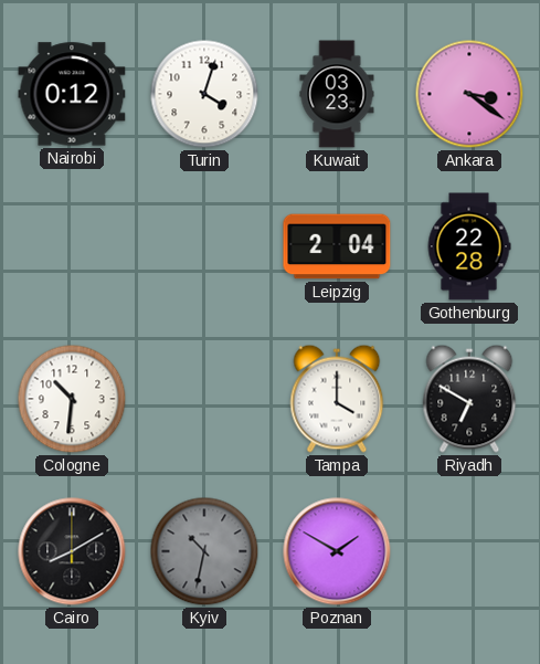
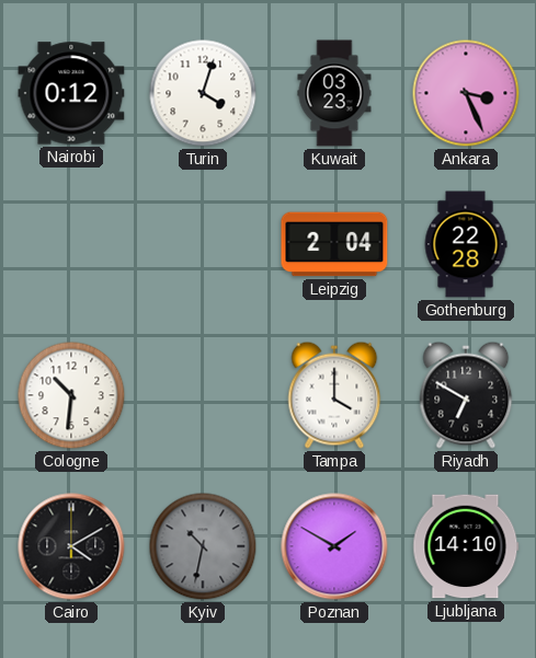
Ankara: 3:21 -> 3:26 (466, 93)
Cairo: 8:10 -> 4:10 (71, 546)
Ljubljana: none -> 14:10 (466, 546)
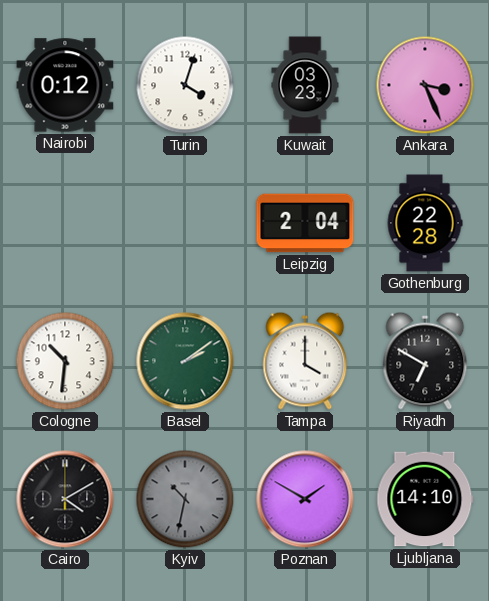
Basel: none -> 2:09 (185, 361)
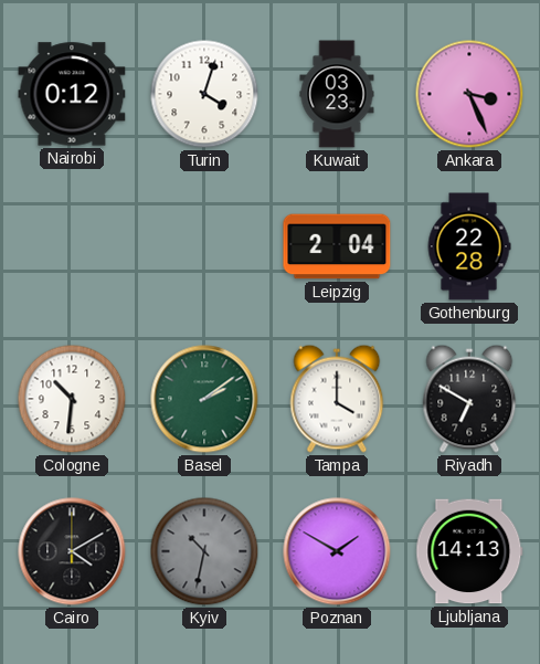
Ljubljana: 14:10 -> 14:13 (469, 551)
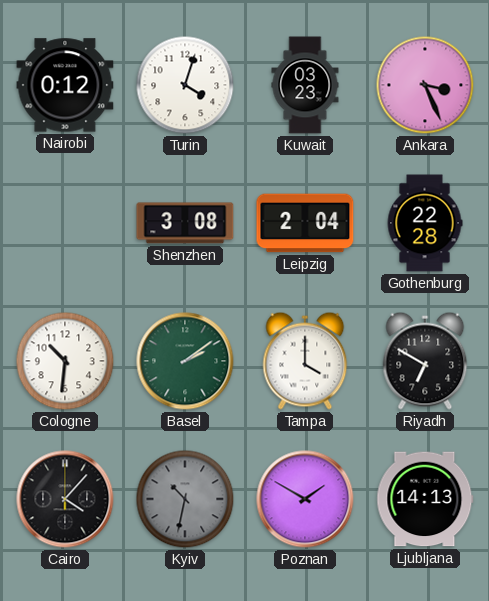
Shenzhen: none -> 3:08 (185, 223)
Cairo: 4:10 -> 4:07 (65, 499)
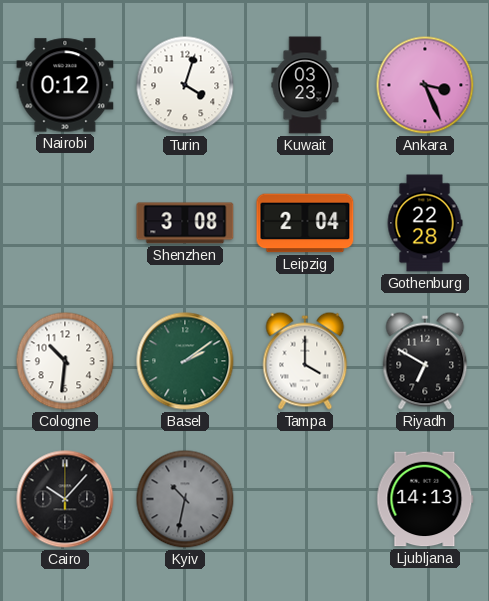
Cairo: 4:07 -> 10:07 (65, 499)
Poznan: 1:50 -> none (305, 499)
